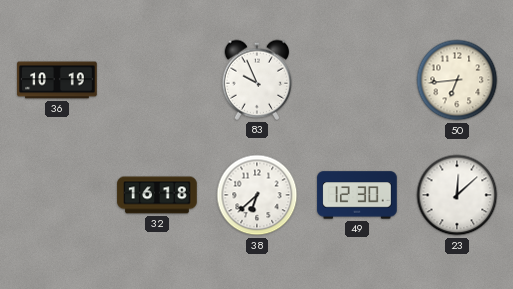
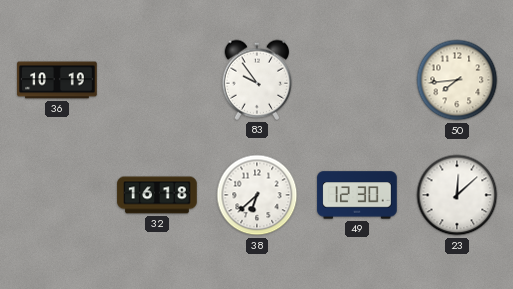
83: 9:56 -> 9:54 (257, 80)
50: 6:44 -> 7:44 (457, 80)
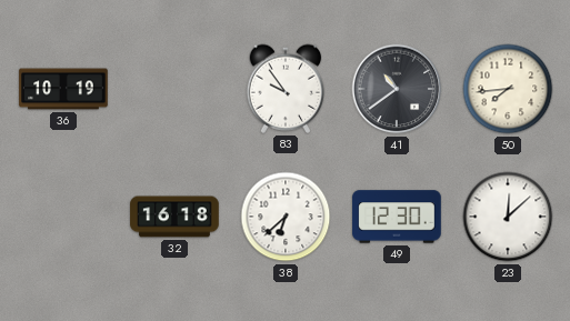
41: none -> 10:39 (397, 89)
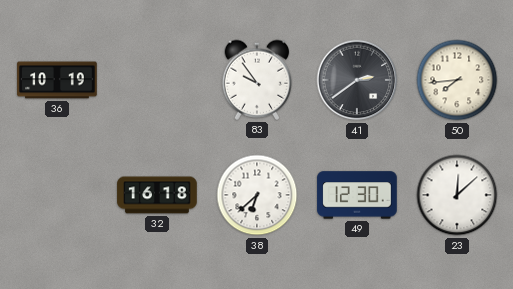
41: 10:39 -> 2:39 (357, 80)
